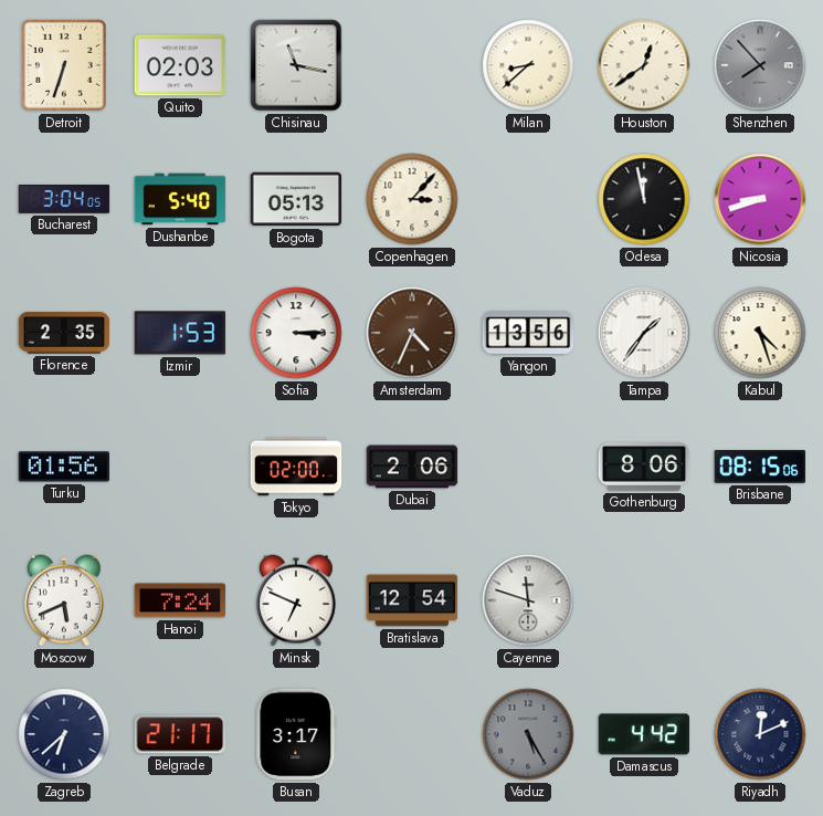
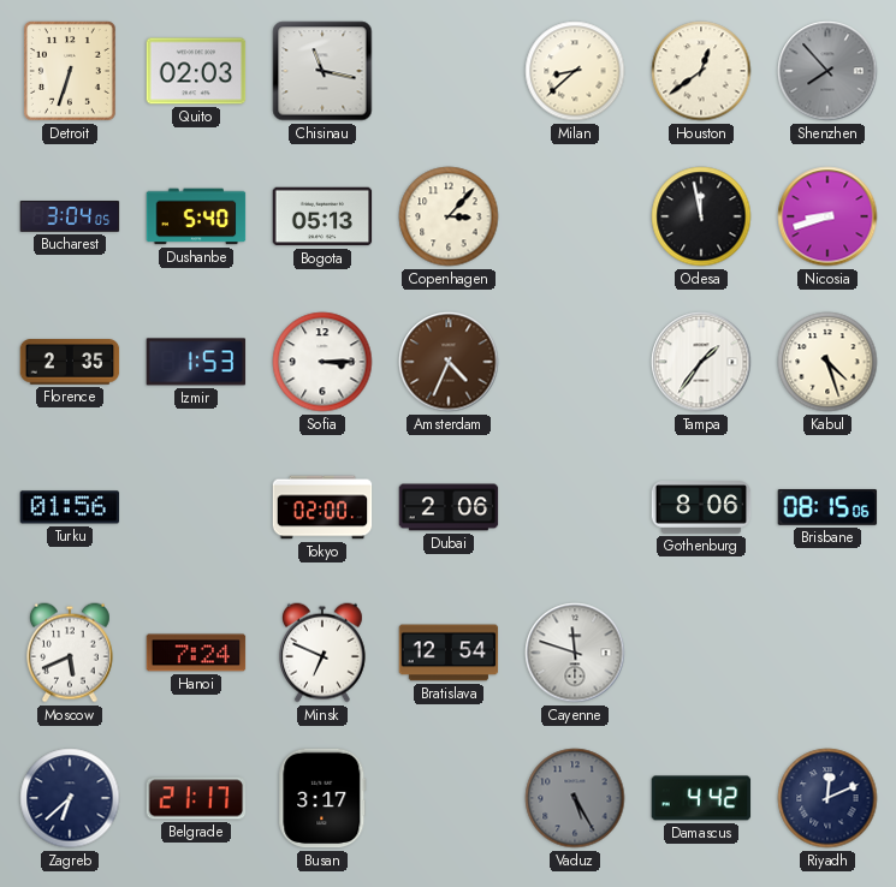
Yangon: 13:56 -> none (528, 333)
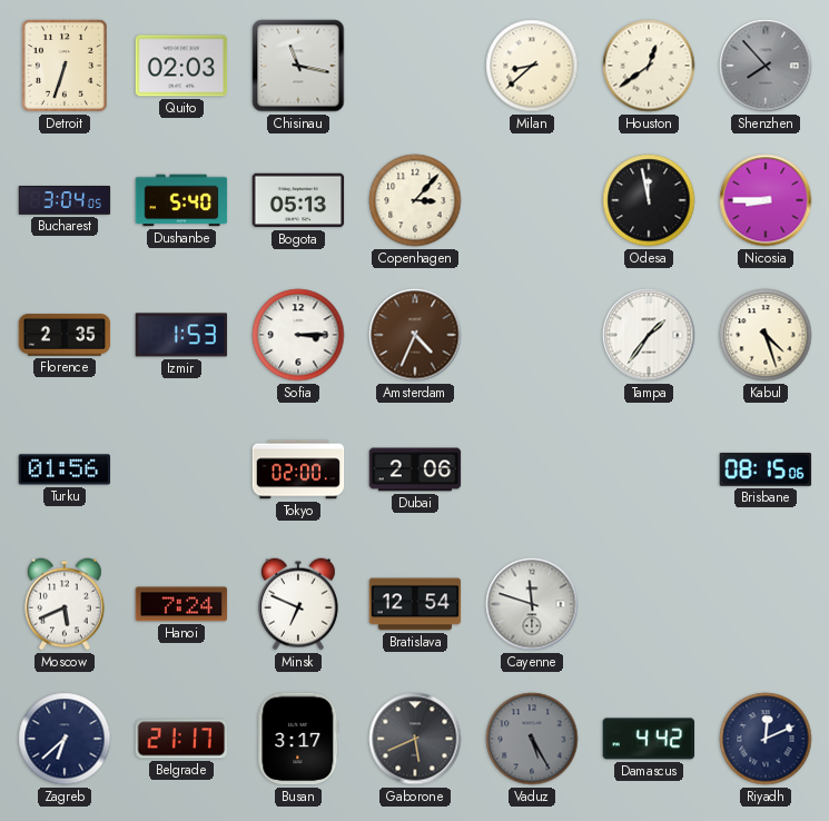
Nicosia: 8:42 -> 8:45 (766, 200)
Gothenburg: 8:06 -> none (701, 507)
Gaborone: none -> 5:41 (415, 739)
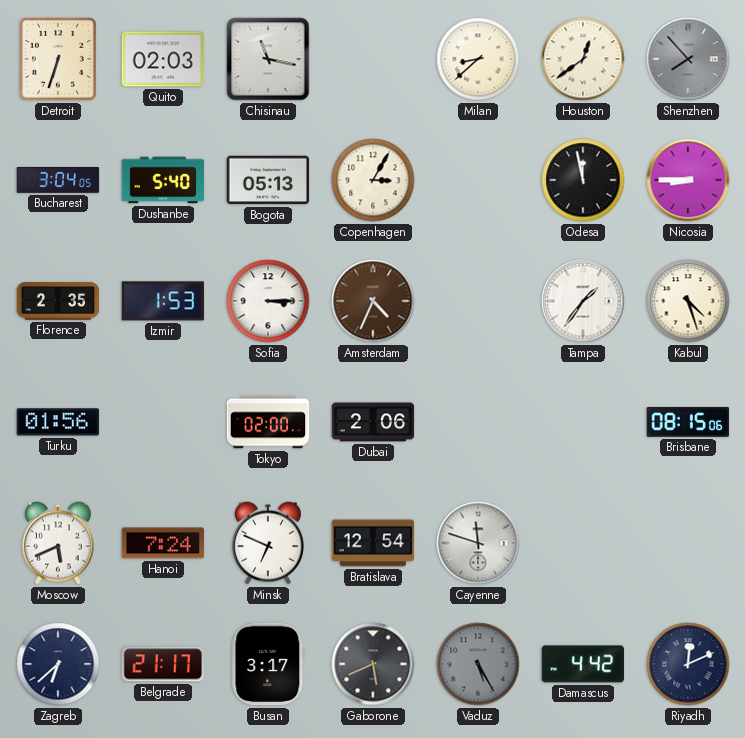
Copenhagen: 3:07 -> 3:05 (373, 180)
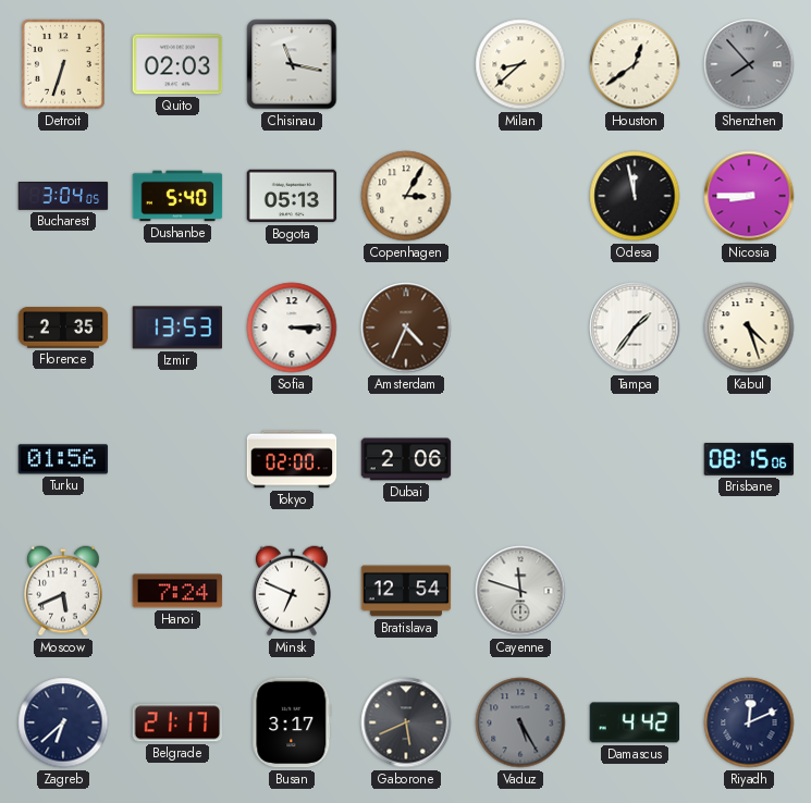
Izmir: 1:53 -> 13:53 (177, 328)
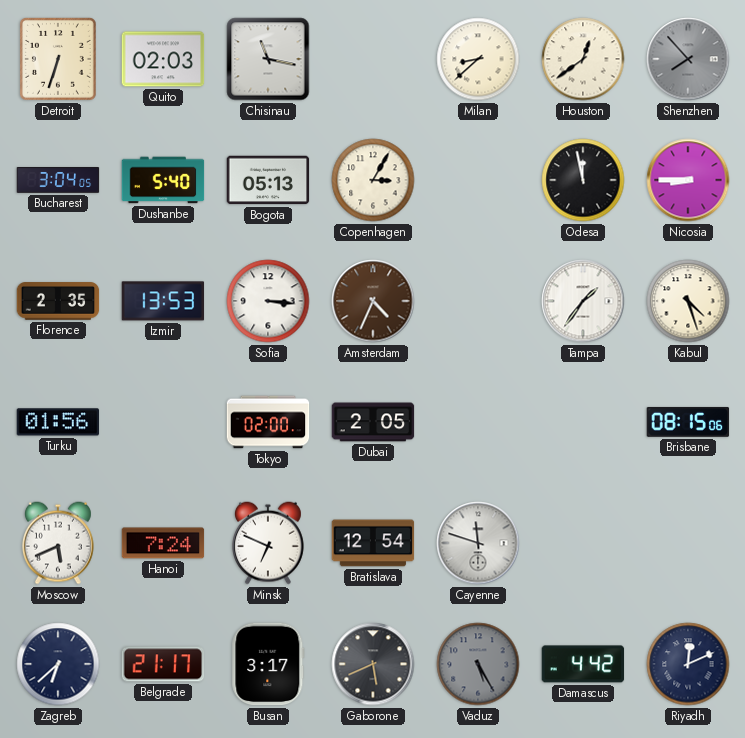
Sofia: 3:15 -> 3:16 (268, 301)
Dubai: 2:06 -> 2:05 (373, 422)
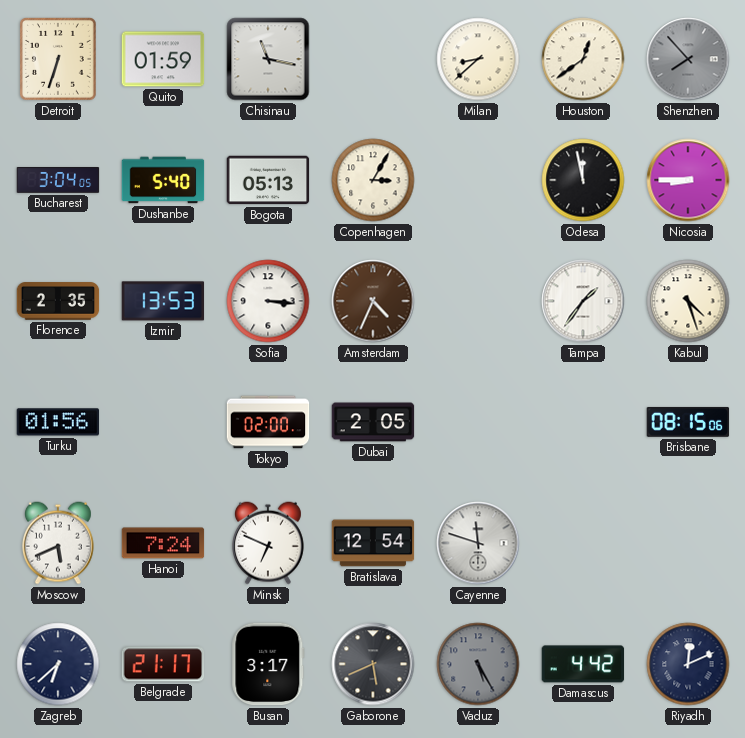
Quito: 02:03 -> 01:59 (163, 59)
